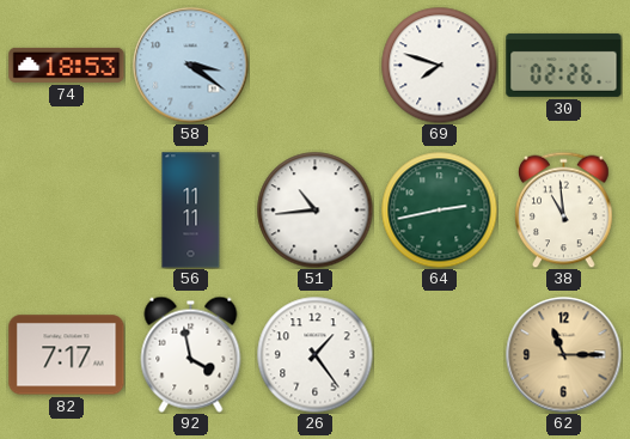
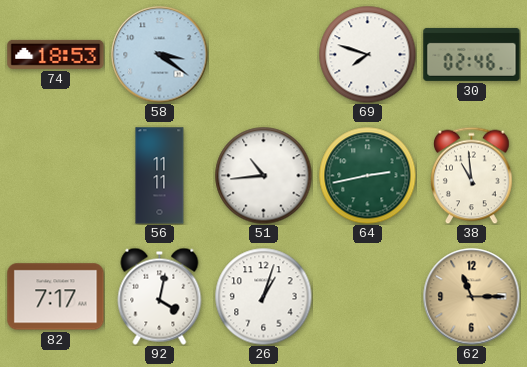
30: 02:26 -> 02:46 (472, 54)
92: 3:58 -> 4:02 (160, 296)
26: 1:24 -> 1:03 (263, 296)
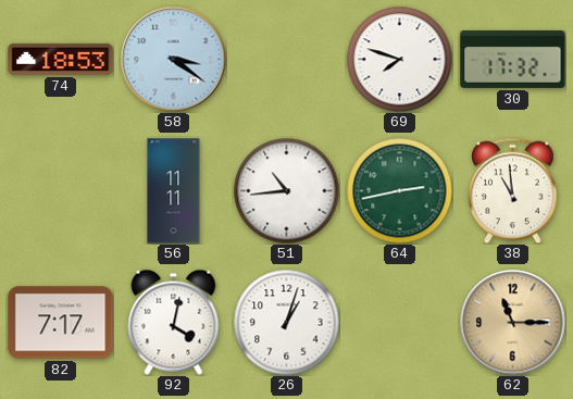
30: 02:46 -> 17:32 (513, 59)
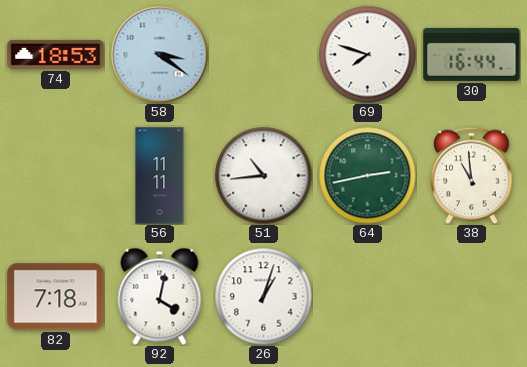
30: 17:32 -> 16:44 (472, 54)
82: 7:17 -> 7:18 (56, 297)
62: 11:15 -> none (513, 323)
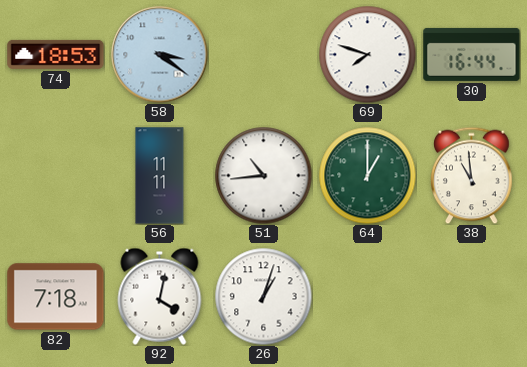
64: 2:43 -> 1:00 (367, 175)
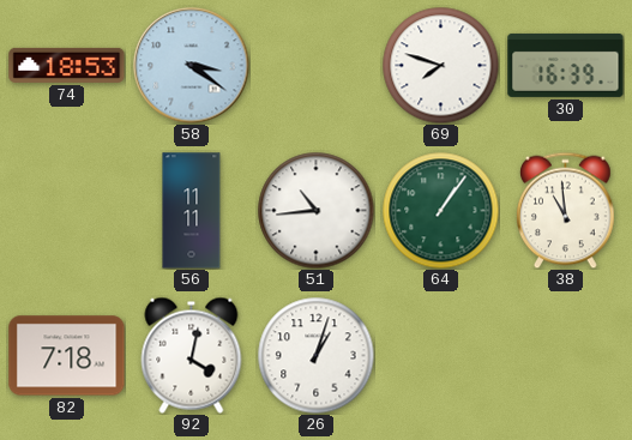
30: 16:44 -> 16:39 (566, 65)
64: 1:00 -> 1:06 (440, 210)
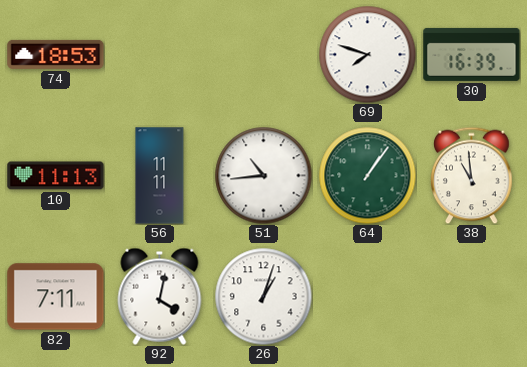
58: 3:21 -> none (192, 66)
10: none -> 11:13 (56, 176)
82: 7:18 -> 7:11 (56, 297)
